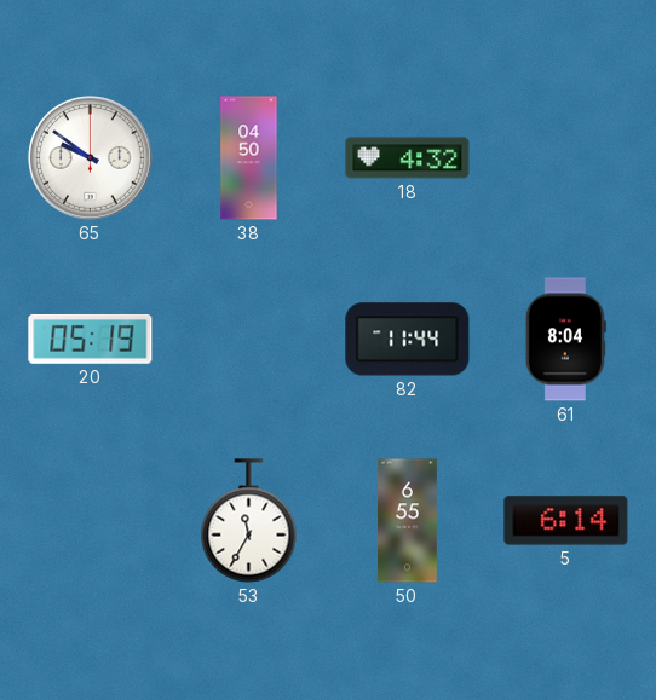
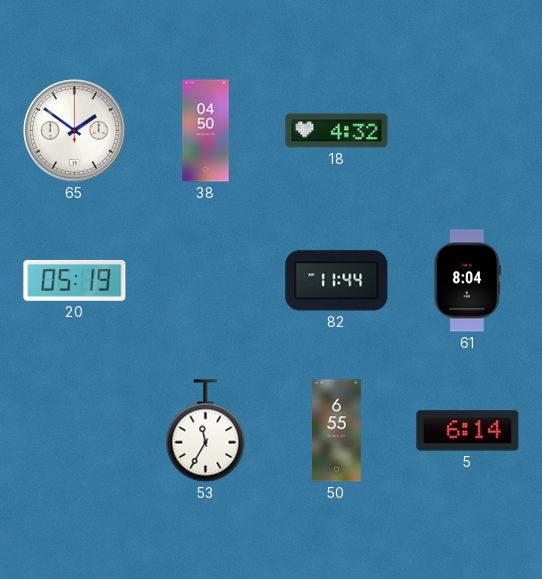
65: 9:51 -> 1:51 (75, 131)
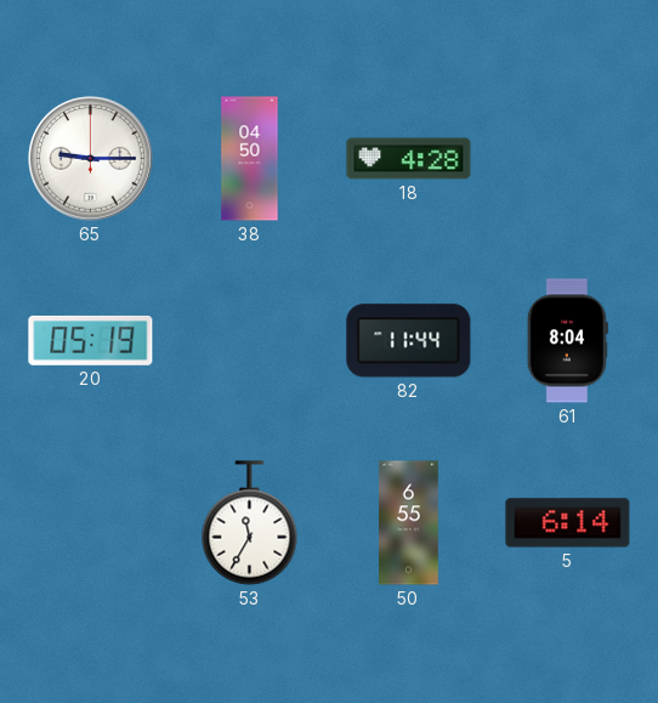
65: 1:51 -> 9:15 (91, 159)
18: 4:32 -> 4:28 (409, 159)
